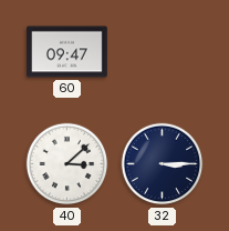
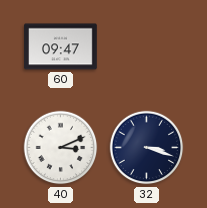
40: 3:08 -> 3:11 (61, 148)
32: 3:15 -> 3:18 (147, 148)
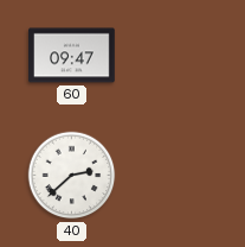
40: 3:11 -> 2:38 (72, 176)
32: 3:18 -> none (147, 148)
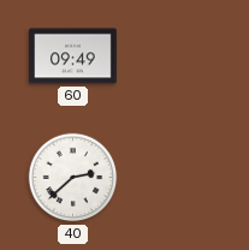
60: 09:47 -> 09:49 (73, 56)
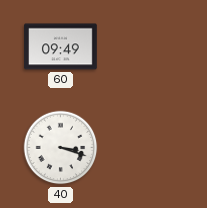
40: 2:38 -> 3:18 (61, 148)
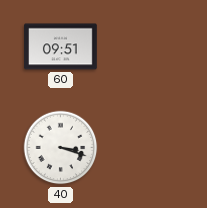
60: 09:49 -> 09:51 (61, 47)
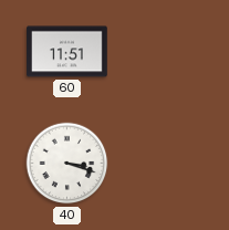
60: 09:51 -> 11:51 (67, 52)
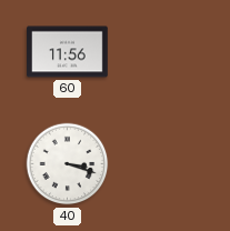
60: 11:51 -> 11:56 (68, 52)
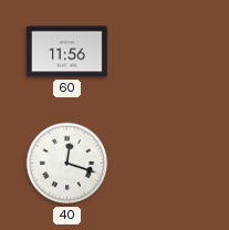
40: 3:18 -> 12:18 (67, 164)
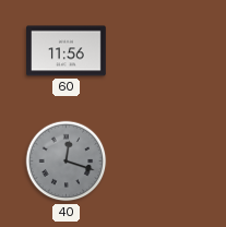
40 dial: white -> grey (67, 162)
